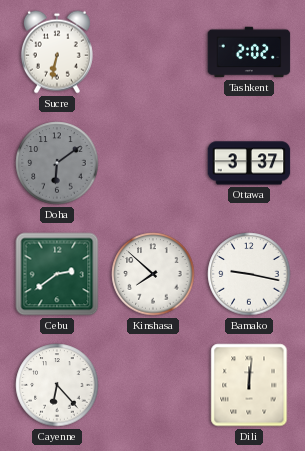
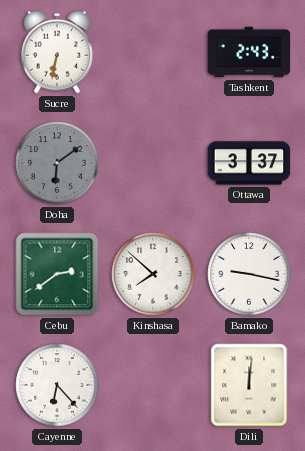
Tashkent: 2:02 -> 2:43 (249, 52)
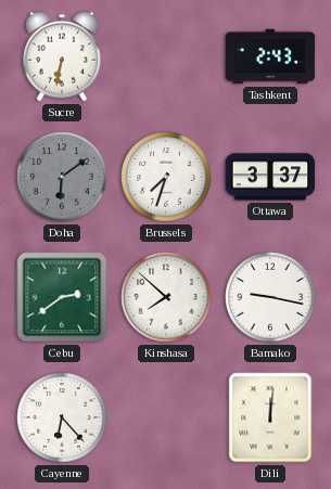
Brussels: none -> 7:33 (166, 177)
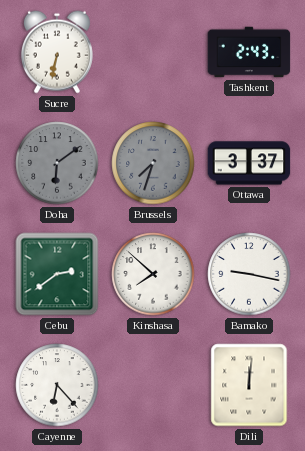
Brussels dial: white -> grey (153, 163)
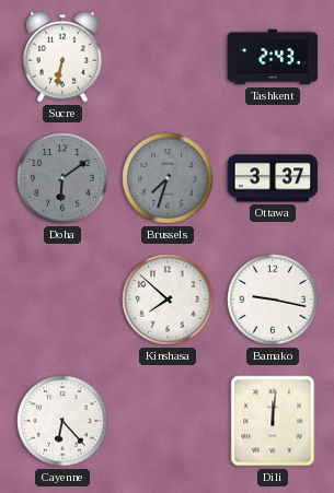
Cebu: 2:39 -> none (57, 274)
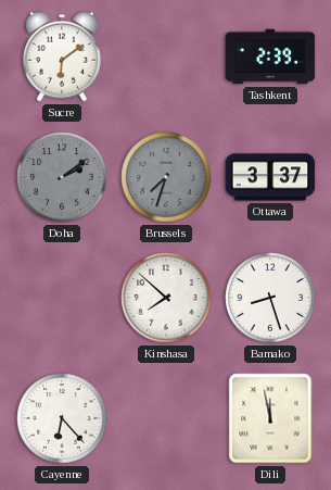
Sucre: 6:32 -> 6:09 (62, 56)
Tashkent: 2:43 -> 2:39 (270, 56)
Doha: 6:09 -> 2:09 (62, 177)
Bamako: 9:17 -> 8:27 (270, 298)
Dili: 12:01 -> 11:58 (270, 418)
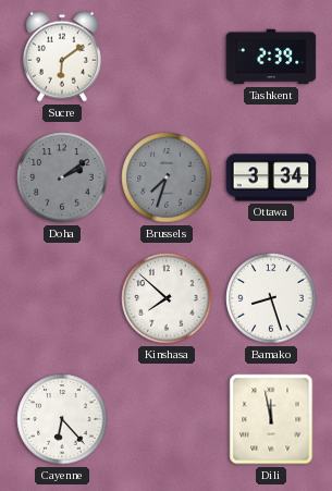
Ottawa: 3:37 -> 3:34 (271, 177)
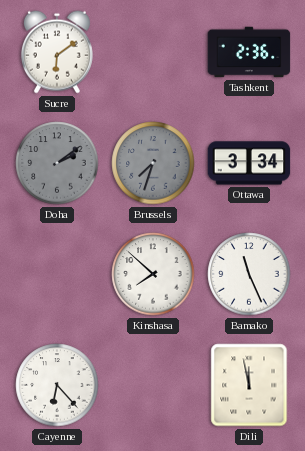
Tashkent: 2:39 -> 2:36 (249, 52)
Bamako: 8:27 -> 11:26 (249, 274)
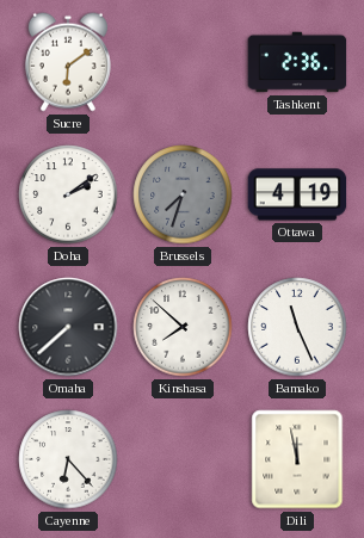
Doha dial: grey -> white (68, 194)
Ottawa: 3:34 -> 4:19 (297, 194)
Omaha: none -> 7:38 (68, 327)
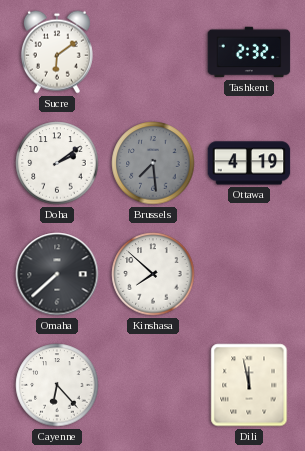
Tashkent: 2:36 -> 2:32 (249, 52)
Brussels: 7:33 -> 7:29 (153, 163)
Bamako: 11:26 -> none (297, 327)
